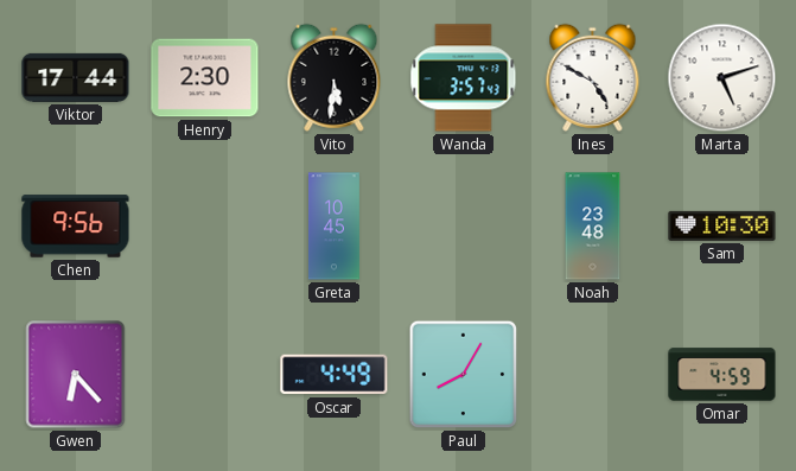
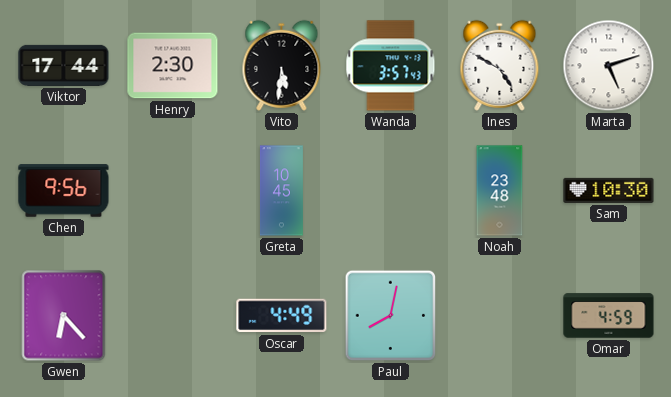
Paul: 8:05 -> 8:02 (391, 316)
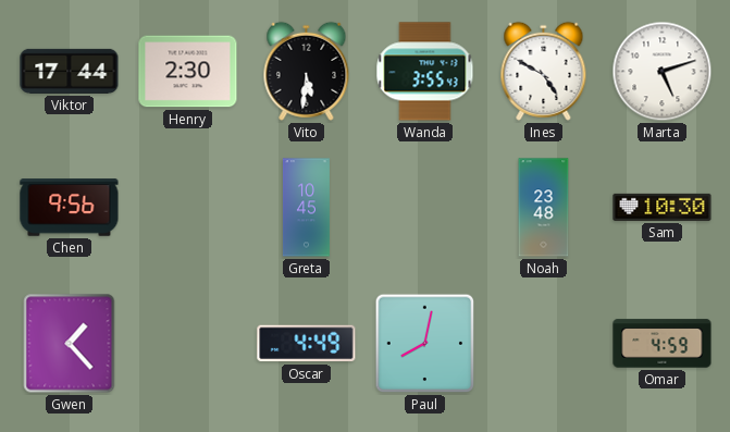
Wanda: 3:57 -> 3:55 (425, 72)
Gwen: 6:23 -> 1:23 (70, 344)
